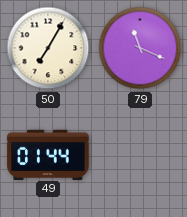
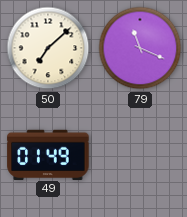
50: 7:05 -> 7:08 (48, 48)
49: 01:44 -> 01:49 (48, 154)
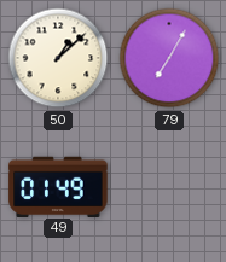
50: 7:08 -> 1:08 (58, 58)
79: 11:19 -> 7:05 (169, 58)
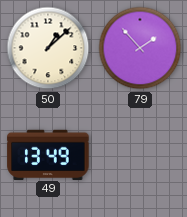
79: 7:05 -> 1:53 (140, 48)
49: 01:49 -> 13:49 (48, 154)
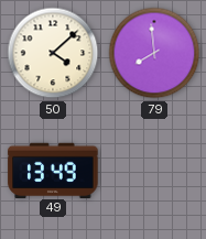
50: 1:08 -> 4:08 (53, 53)
79: 1:53 -> 7:59 (154, 53)
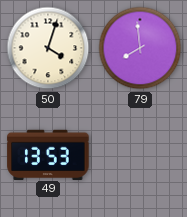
50: 4:08 -> 4:03 (48, 48)
49: 13:49 -> 13:53 (48, 154)
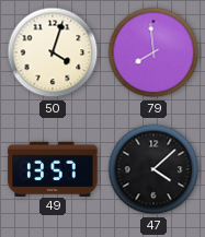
49: 13:53 -> 13:57 (53, 168)
47: none -> 4:08 (153, 169)
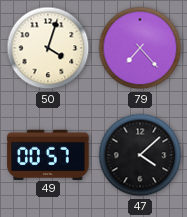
79: 7:59 -> 7:23 (140, 48)
49: 13:57 -> 00:57 (48, 154)
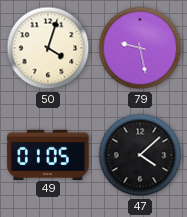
79: 7:23 -> 9:28 (140, 48)
49: 00:57 -> 01:05 (48, 154)
